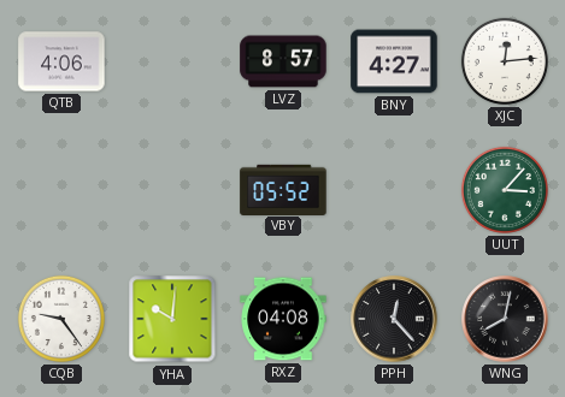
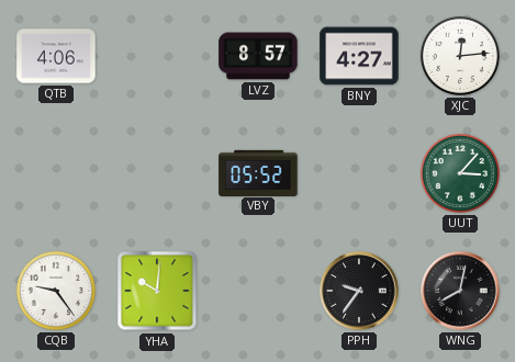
RXZ: 04:08 -> none (283, 319)
PPH: 12:23 -> 9:36 (359, 291)
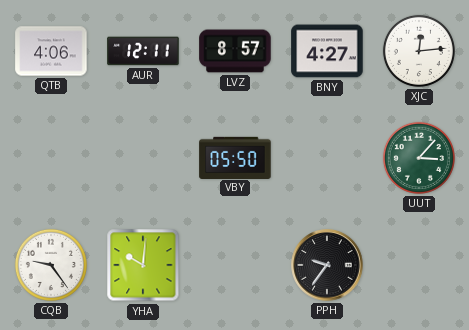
AUR: none -> 12:11 (143, 51)
VBY: 05:52 -> 05:50 (235, 157)
WNG: 8:02 -> none (460, 291)
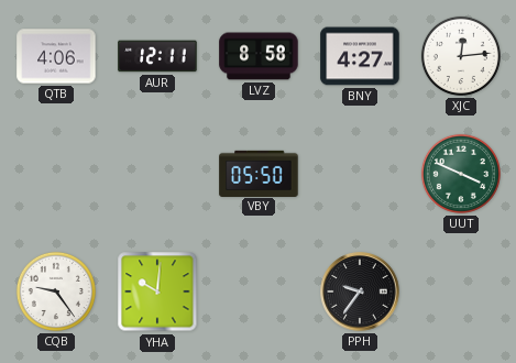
LVZ: 8:57 -> 8:58 (259, 56)
UUT: 3:07 -> 3:49 (461, 174)
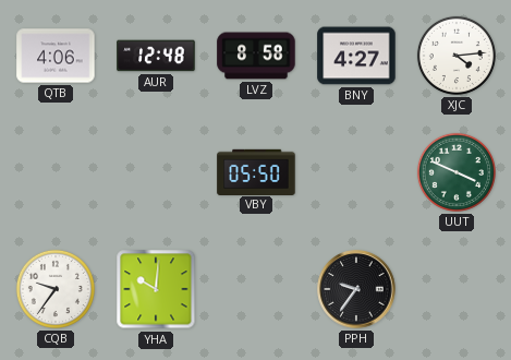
AUR: 12:11 -> 12:48 (156, 56)
XJC: 12:14 -> 4:14 (457, 56)
CQB: 9:24 -> 9:36 (56, 289)
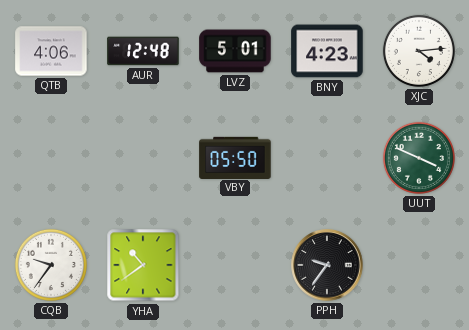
LVZ: 8:58 -> 5:01 (235, 51)
BNY: 4:27 -> 4:23 (327, 51)
YHA: 10:01 -> 10:39 (143, 265)
